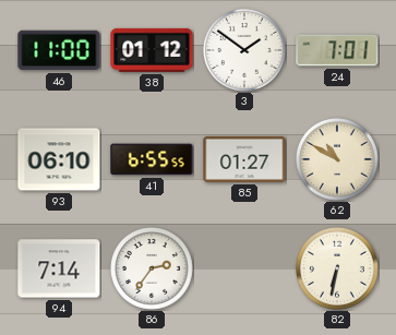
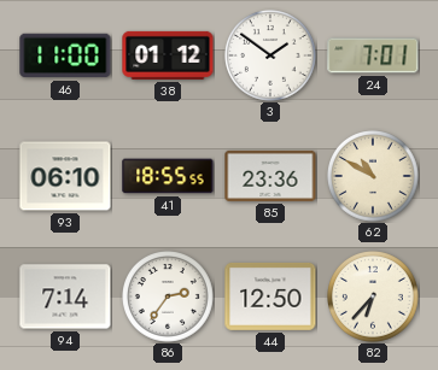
41: 6:55 -> 18:55 (168, 176)
85: 01:27 -> 23:36 (270, 176)
44: none -> 12:50 (270, 296)
82: 6:32 -> 6:37 (374, 298)
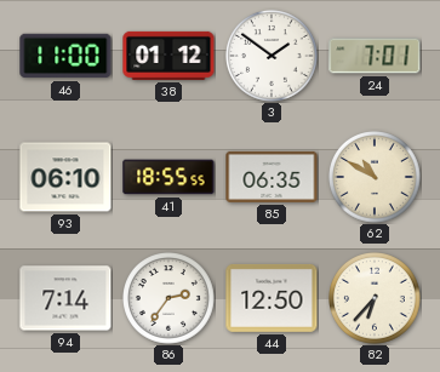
85: 23:36 -> 06:35 (272, 177)
